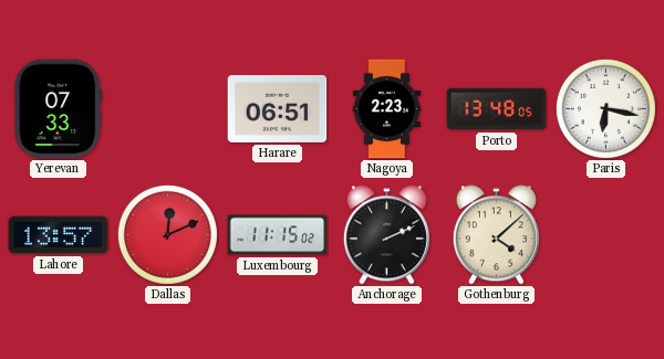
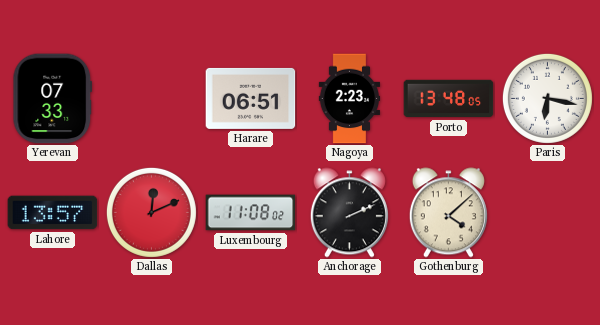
Luxembourg: 11:15 -> 11:08 (251, 213)
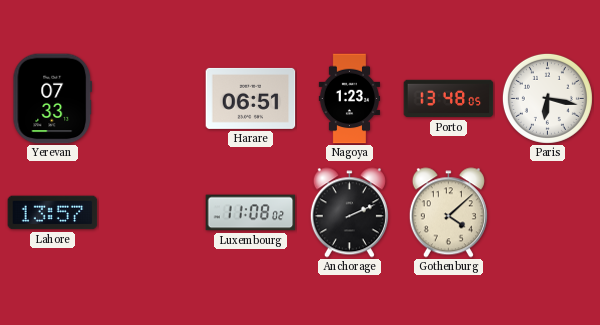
Nagoya: 2:23 -> 1:23 (350, 99)
Dallas: 12:11 -> none (151, 212)
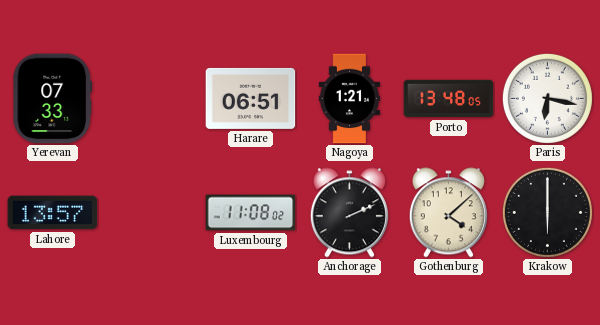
Nagoya: 1:23 -> 1:21 (350, 99)
Krakow: none -> 6:00 (547, 212)
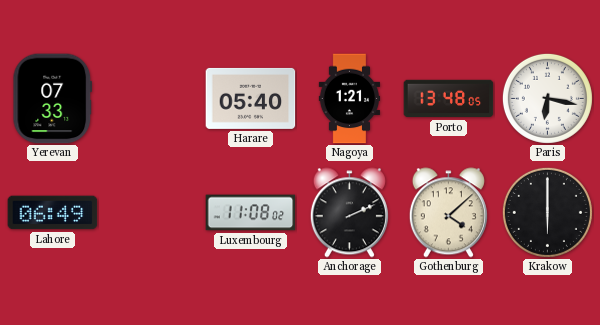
Harare: 06:51 -> 05:40 (251, 98)
Lahore: 13:57 -> 06:49 (53, 213)
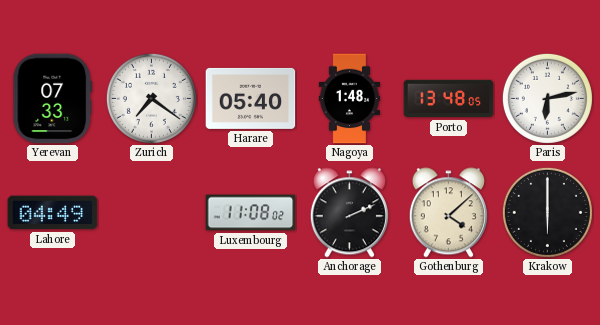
Zurich: none -> 7:21 (151, 98)
Nagoya: 1:21 -> 1:48 (350, 99)
Paris: 6:17 -> 6:13 (547, 98)
Lahore: 06:49 -> 04:49 (53, 213)
